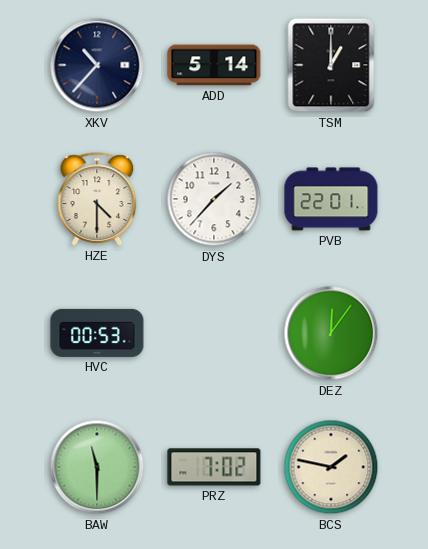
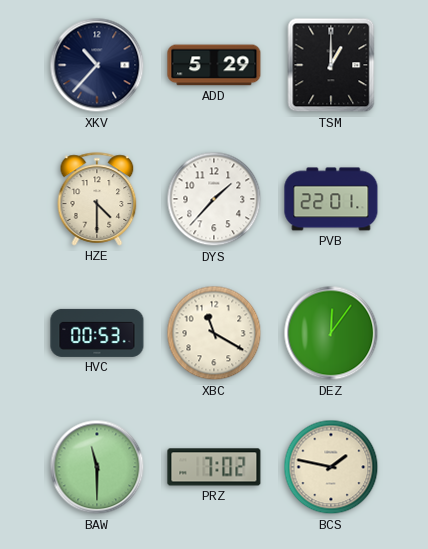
ADD: 5:14 -> 5:29 (214, 65)
XBC: none -> 11:20 (214, 333)
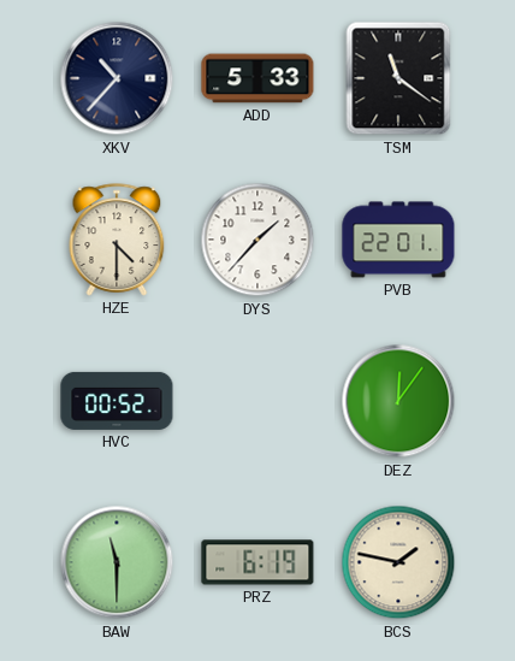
ADD: 5:29 -> 5:33 (257, 78)
TSM: 1:00 -> 11:21 (398, 78)
HVC: 00:53 -> 00:52 (117, 401)
XBC: 11:20 -> none (214, 333)
PRZ: 7:02 -> 6:19 (257, 562)
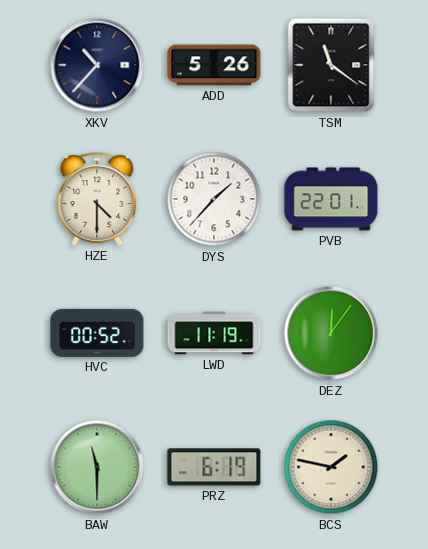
ADD: 5:33 -> 5:26 (214, 65)
LWD: none -> 11:19 (214, 333)
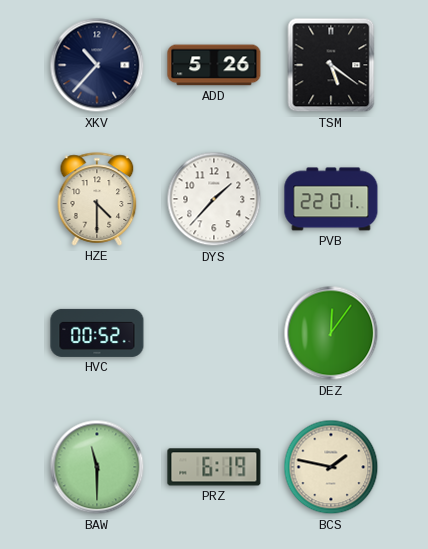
TSM: 11:21 -> 5:21 (331, 65)
LWD: 11:19 -> none (214, 333)
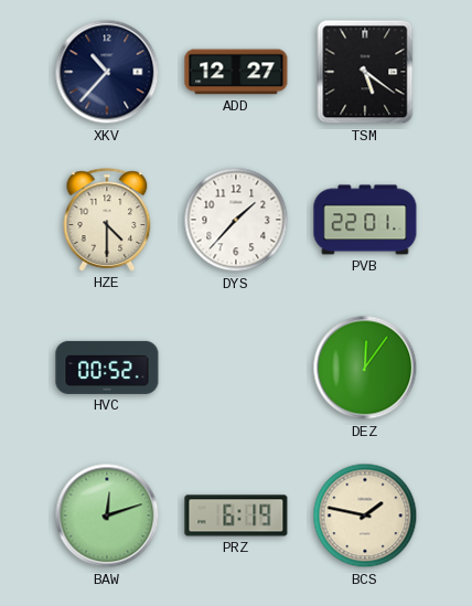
ADD: 5:26 -> 12:27 (236, 72)
BAW: 11:30 -> 12:12 (107, 515)
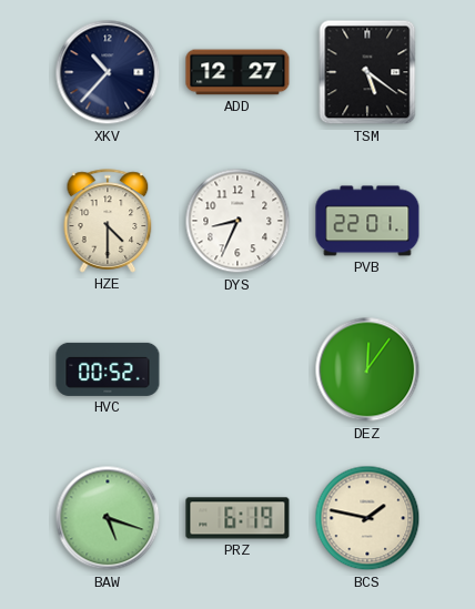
DYS: 1:37 -> 8:34 (238, 221)
BAW: 12:12 -> 5:18 (108, 518)
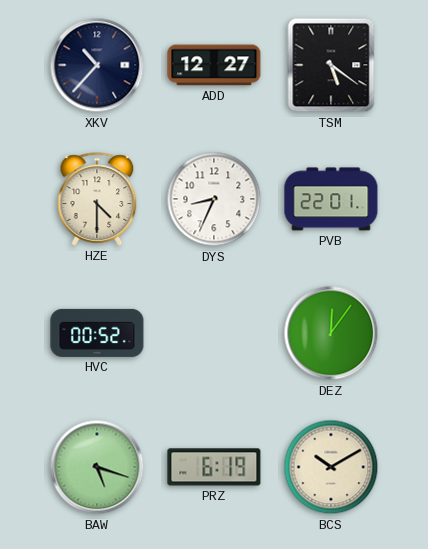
BCS: 1:47 -> 10:10 (331, 467)
